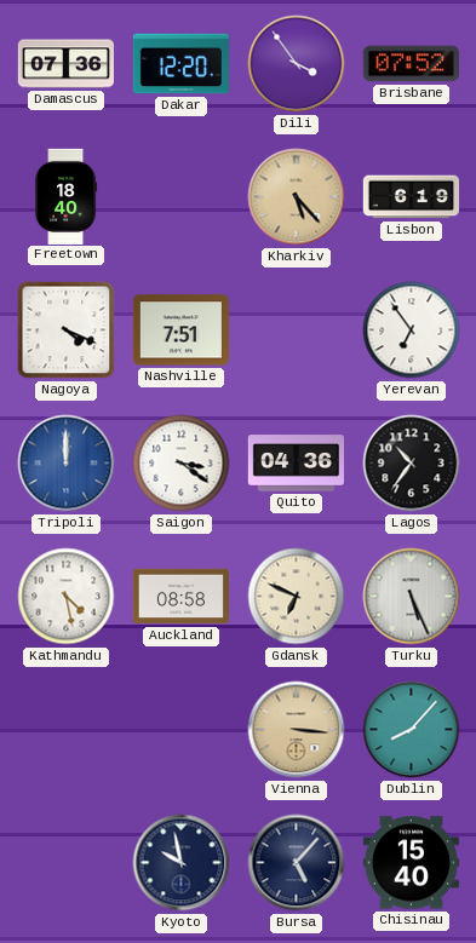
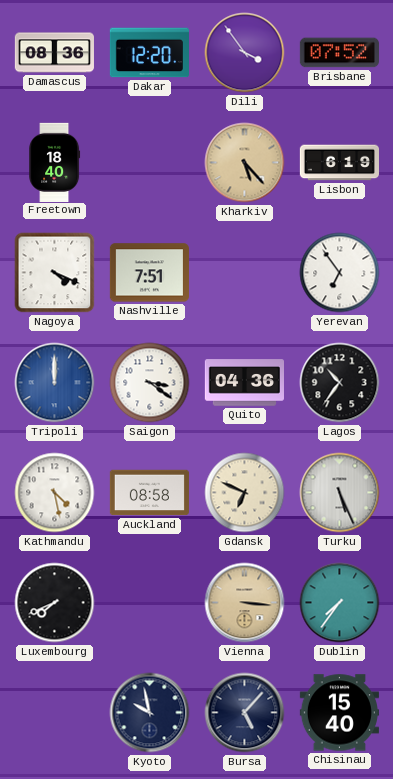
Damascus: 07:36 -> 08:36 (54, 53)
Luxembourg: none -> 7:41 (55, 603)
Dublin: 8:07 -> 7:36 (340, 603)
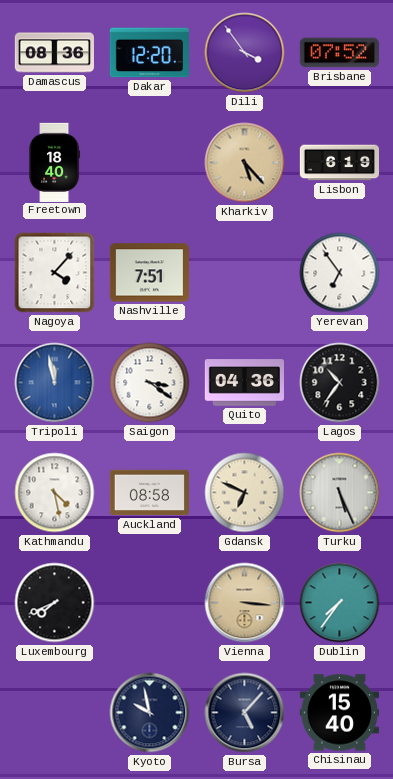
Nagoya: 4:19 -> 4:07 (55, 273)
Tripoli: 12:00 -> 11:58 (55, 383)
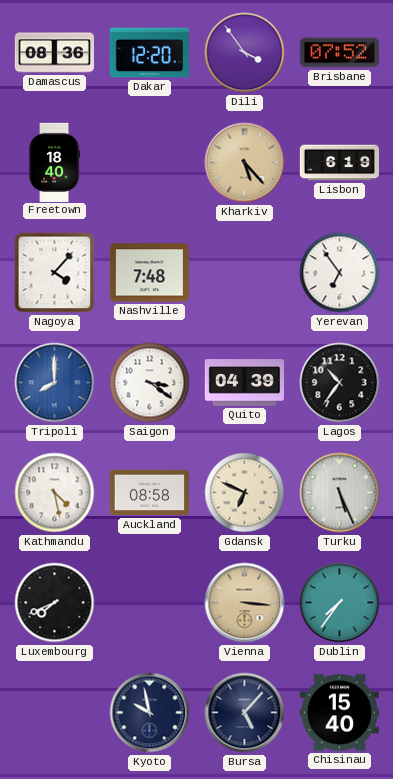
Nashville: 7:51 -> 7:48 (149, 273)
Tripoli: 11:58 -> 8:00 (55, 383)
Quito: 04:36 -> 04:39 (244, 383)
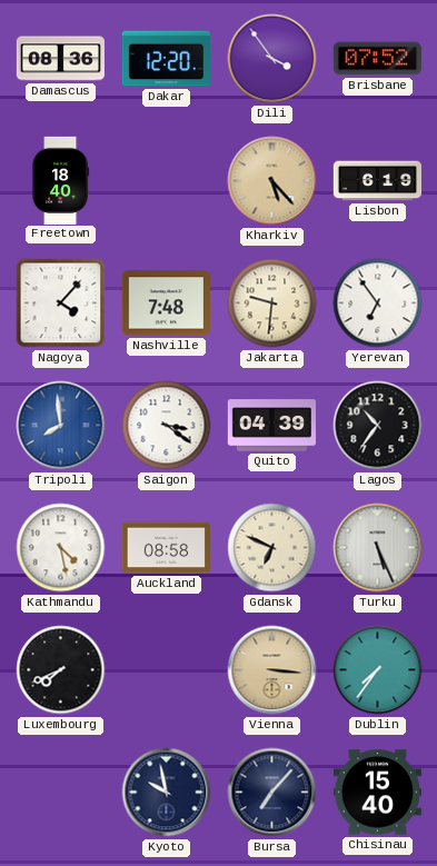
Jakarta: none -> 9:31 (272, 303)
Tripoli: 8:00 -> 7:59 (61, 426)
Bursa: 5:07 -> 7:07 (272, 793)
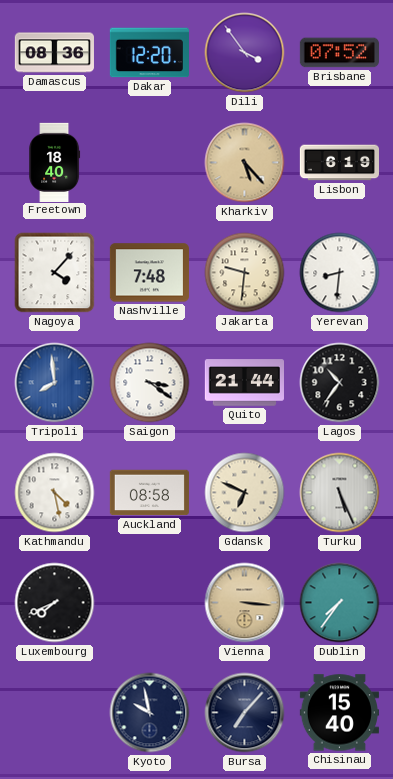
Yerevan: 6:54 -> 8:31 (340, 273)
Quito: 04:39 -> 21:44 (244, 383)
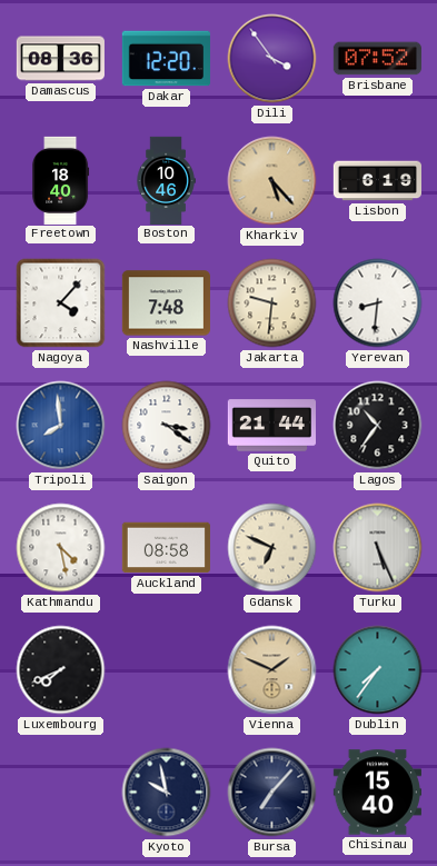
Boston: none -> 10:46 (166, 180)
Vienna: 3:16 -> 1:49 (272, 670)
